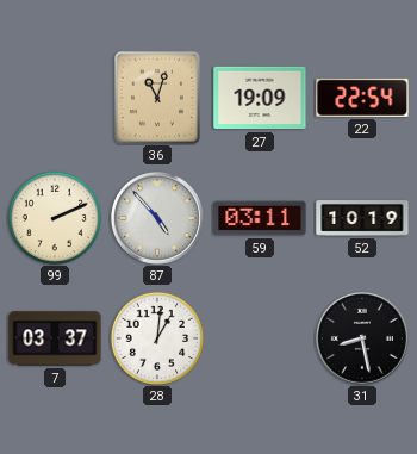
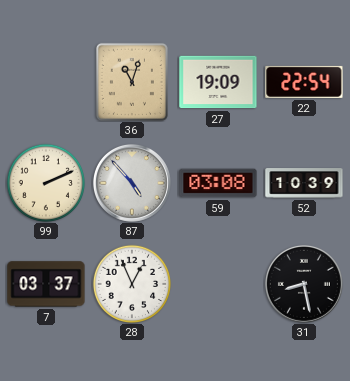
59: 03:11 -> 03:08 (218, 183)
52: 10:19 -> 10:39 (304, 183)
28: 1:01 -> 12:56 (131, 283)
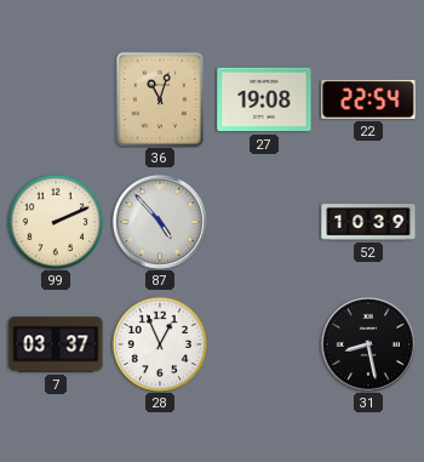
27: 19:09 -> 19:08 (264, 99)
59: 03:08 -> none (218, 183)
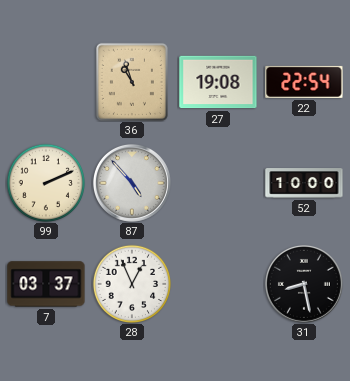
36: 11:03 -> 10:57 (132, 82)
52: 10:39 -> 10:00 (304, 183)
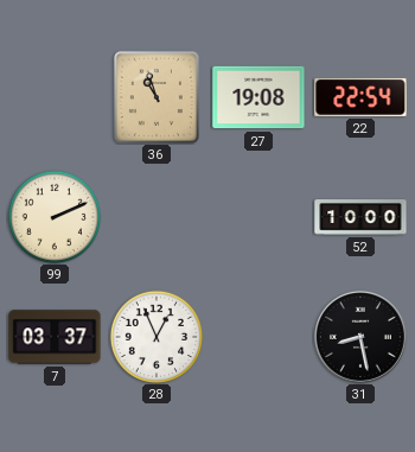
87: 4:53 -> none (132, 183)
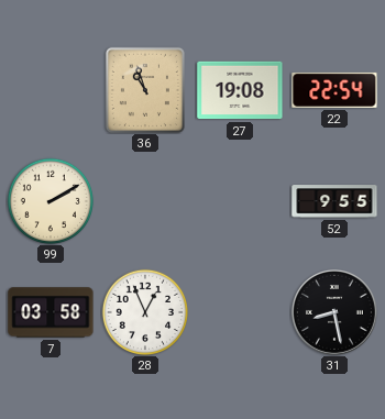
99: 2:11 -> 2:10 (50, 200)
52: 10:00 -> 9:55 (334, 201)
7: 03:37 -> 03:58 (51, 312)
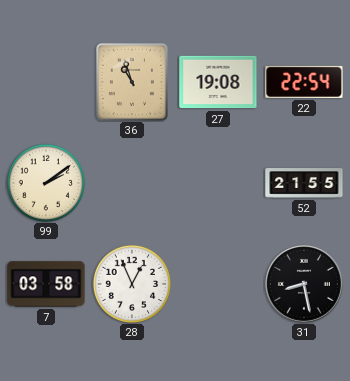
99: 2:10 -> 2:09 (45, 182)
52: 9:55 -> 21:55 (304, 183)
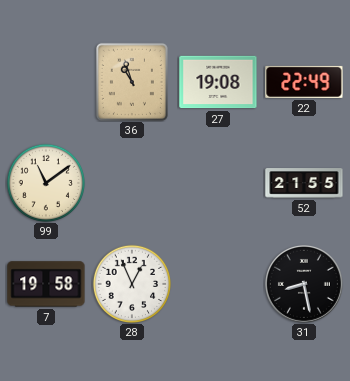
22: 22:54 -> 22:49 (304, 82)
99: 2:09 -> 11:09 (45, 182)
7: 03:58 -> 19:58 (46, 284)
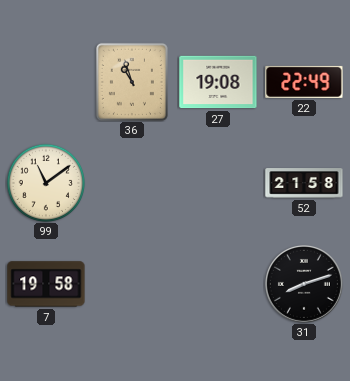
52: 21:55 -> 21:58 (304, 183)
28: 12:56 -> none (131, 283)
31: 8:28 -> 8:12 (304, 284)
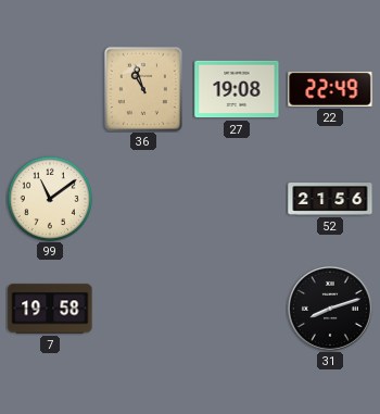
52: 21:58 -> 21:56 (330, 199)
